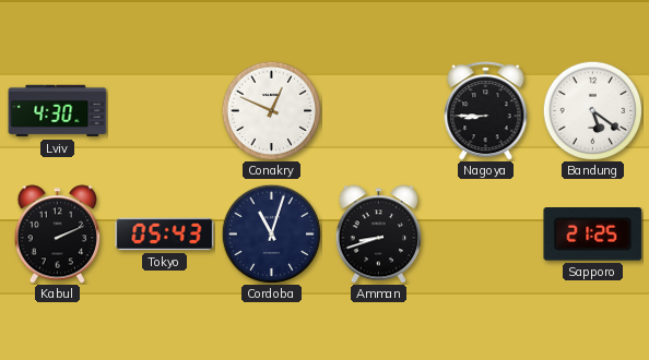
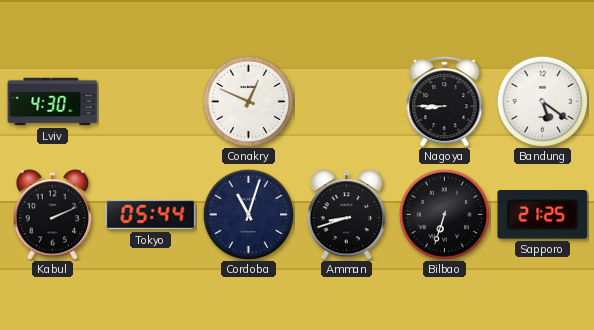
Tokyo: 05:43 -> 05:44 (151, 215)
Bilbao: none -> 6:33 (444, 214)
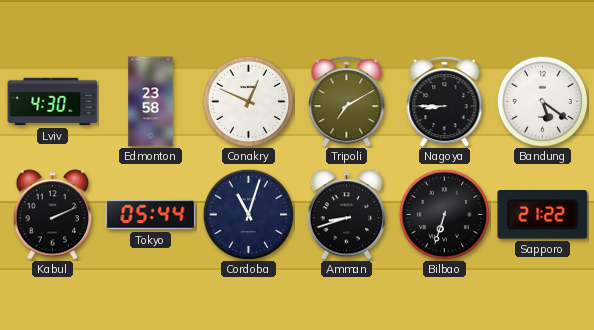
Edmonton: none -> 23:58 (151, 102)
Tripoli: none -> 7:10 (347, 102)
Sapporo: 21:25 -> 21:22 (543, 215)
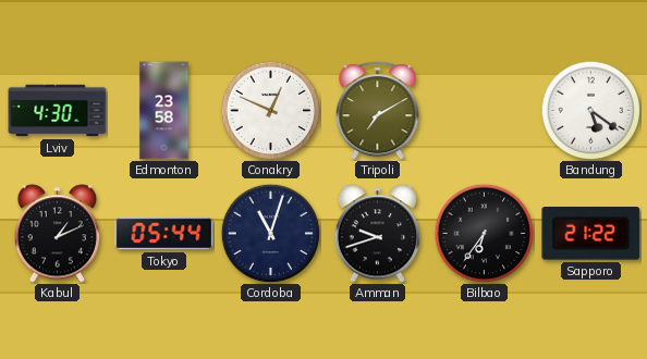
Nagoya: 8:45 -> none (445, 102)
Kabul: 2:11 -> 1:11 (58, 234)
Amman: 8:42 -> 9:42 (378, 234)
Bilbao: 6:33 -> 6:36 (484, 233)
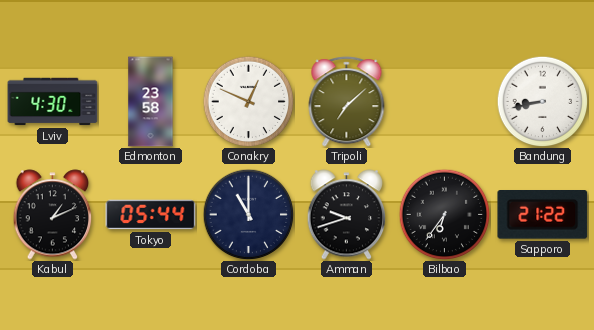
Tripoli: 7:10 -> 7:08 (347, 102)
Bandung: 5:21 -> 8:43 (542, 101)
Cordoba: 11:03 -> 11:00 (248, 214)
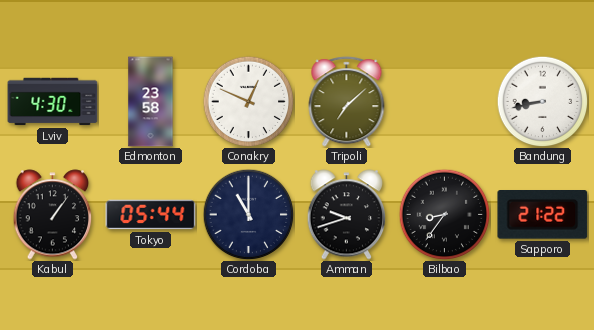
Kabul: 1:11 -> 1:06 (53, 215)
Bilbao: 6:36 -> 8:36 (444, 214)
